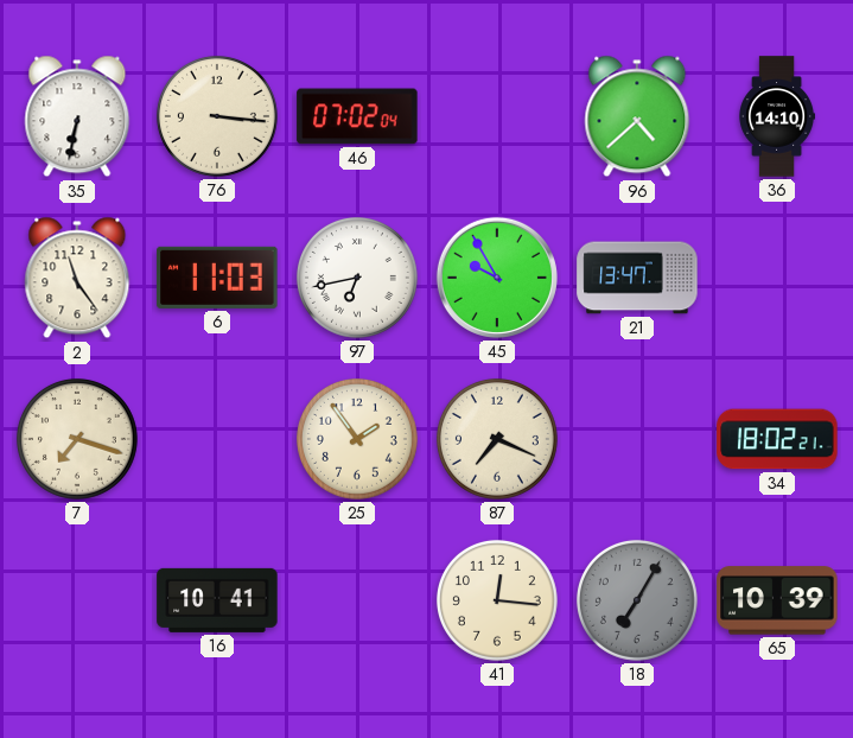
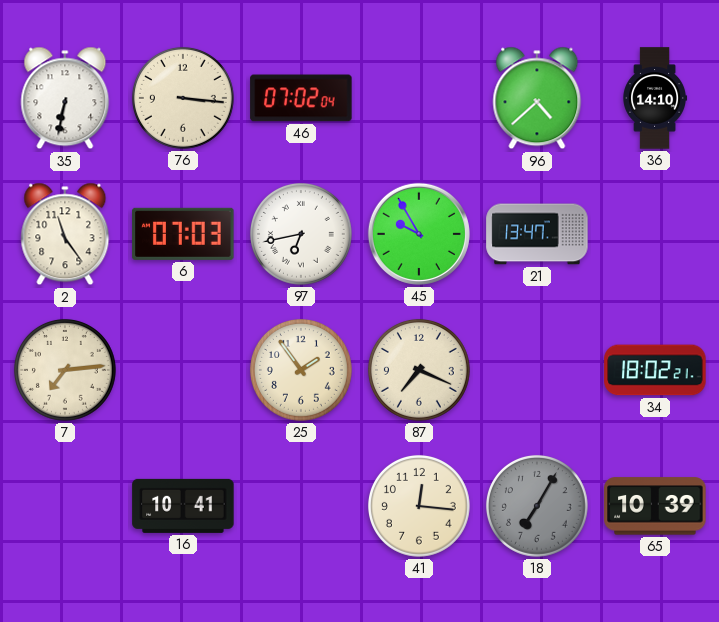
6: 11:03 -> 07:03 (183, 234)
7: 7:18 -> 7:14 (65, 370)
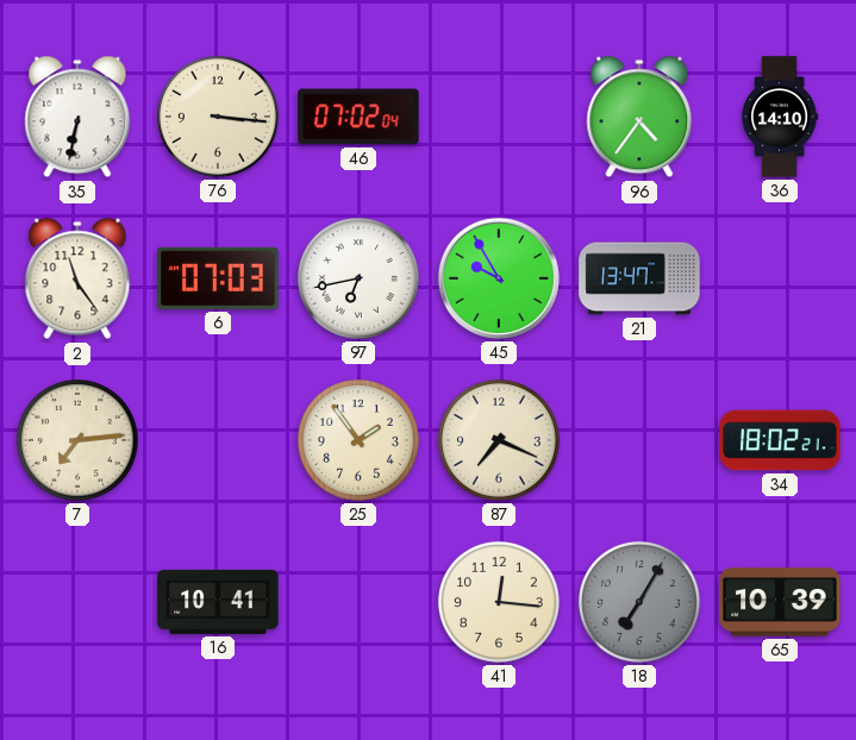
96: 4:38 -> 4:36 (639, 117)
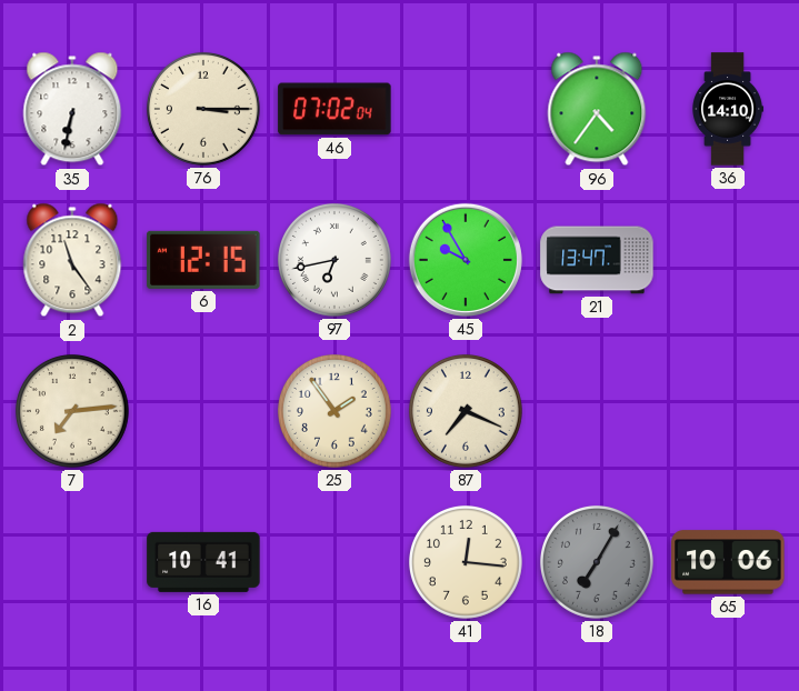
76: 3:16 -> 3:15 (203, 109)
6: 07:03 -> 12:15 (203, 260)
34: 18:02 -> none (780, 440)
65: 10:39 -> 10:06 (728, 562)
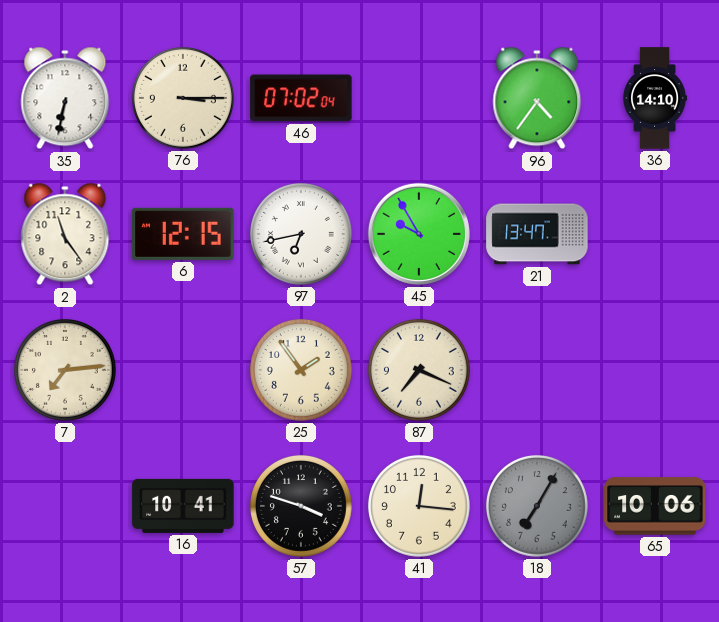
57: none -> 3:48 (301, 506)
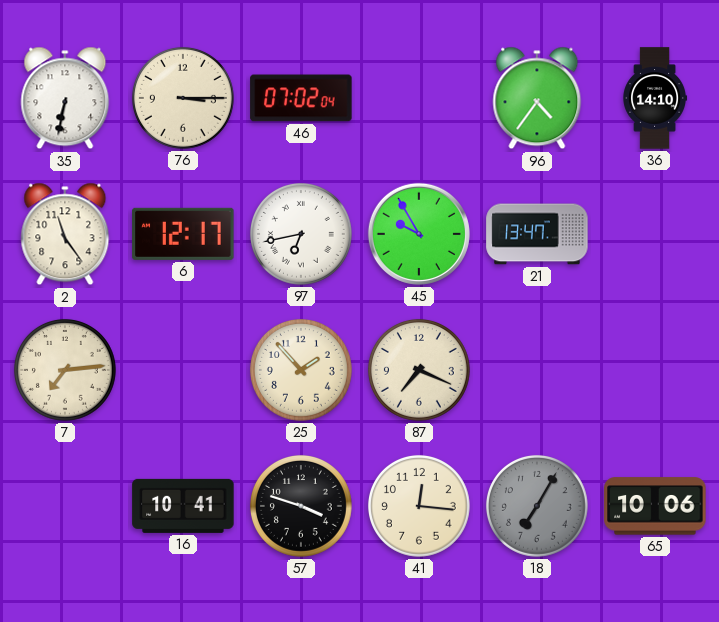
6: 12:15 -> 12:17 (183, 234)
25: 1:54 -> 1:53 (301, 370)
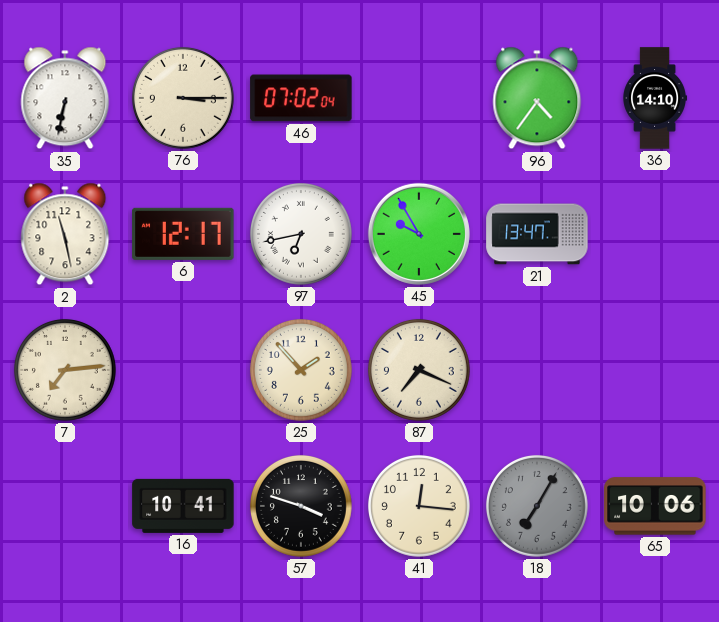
2: 11:24 -> 11:28 (65, 234)
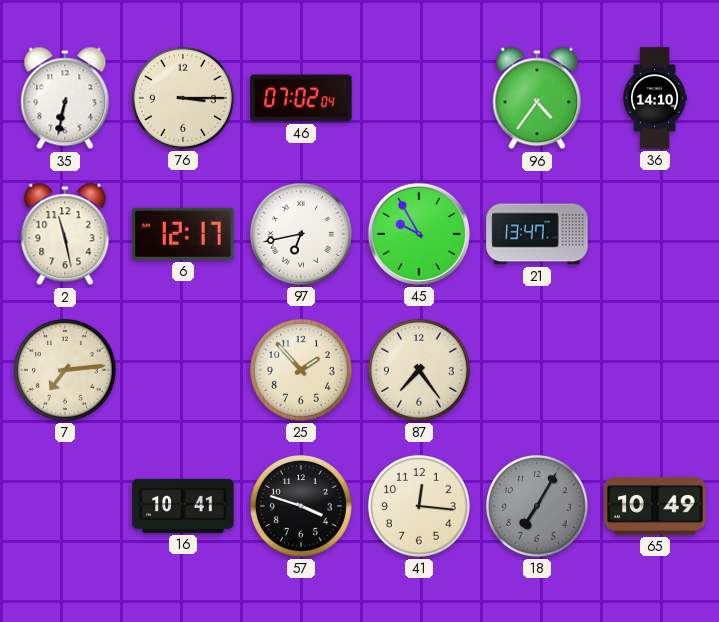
87: 7:19 -> 7:24 (419, 370)
65: 10:06 -> 10:49 (655, 506)
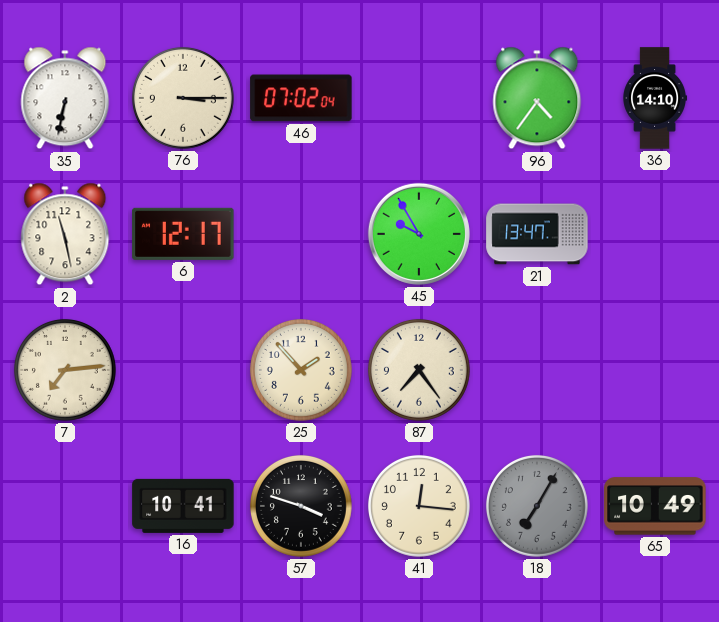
97: 6:43 -> none (301, 234)
